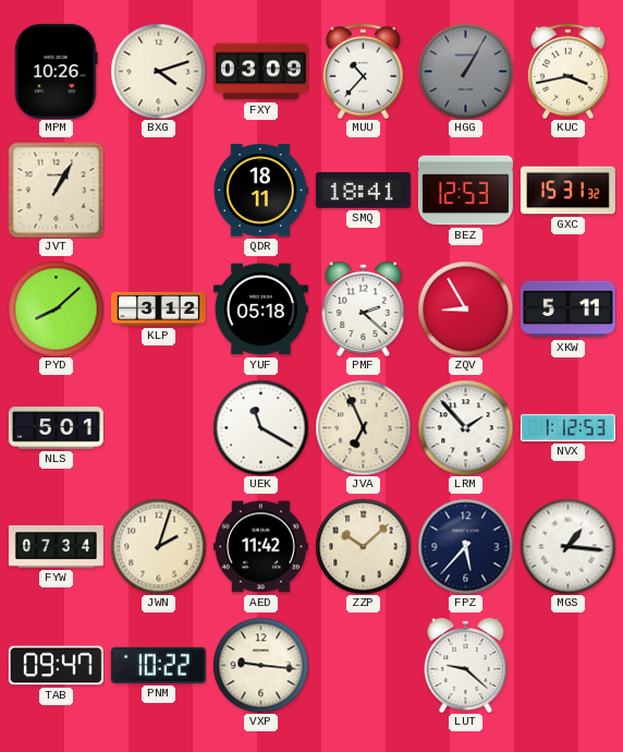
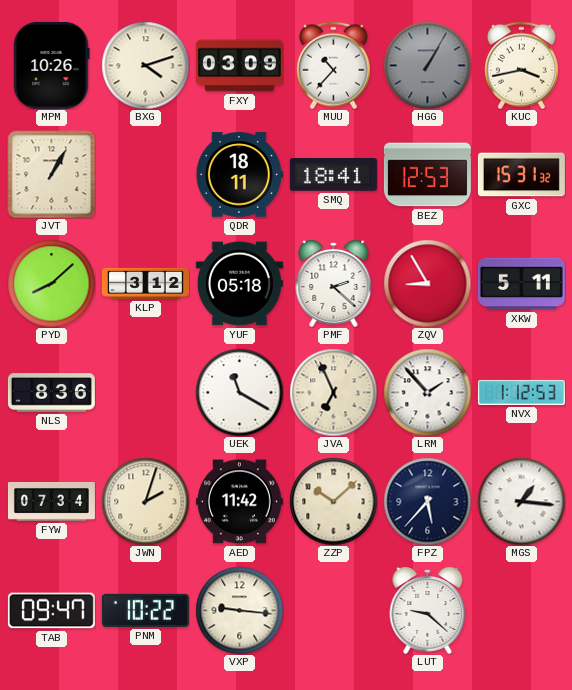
NLS: 5:01 -> 8:36 (51, 393)
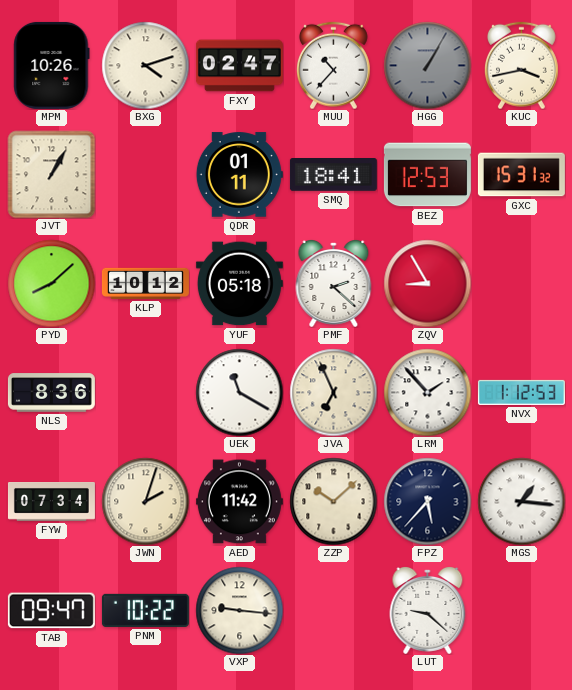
FXY: 03:09 -> 02:47 (239, 66)
QDR: 18:11 -> 01:11 (239, 175)
KLP: 3:12 -> 10:12 (145, 283)
XKW: 5:11 -> none (521, 284)
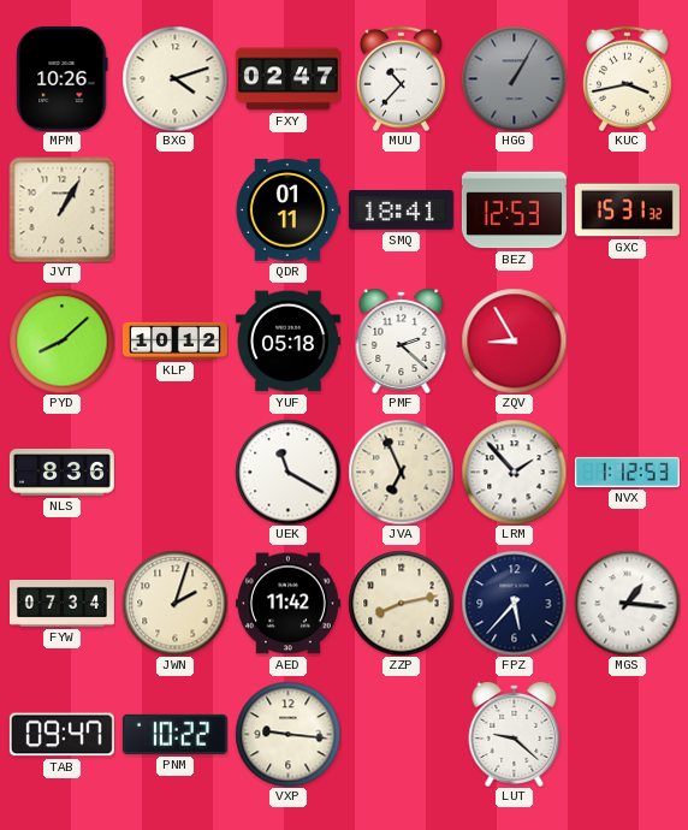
ZZP: 10:08 -> 8:13 (401, 603)
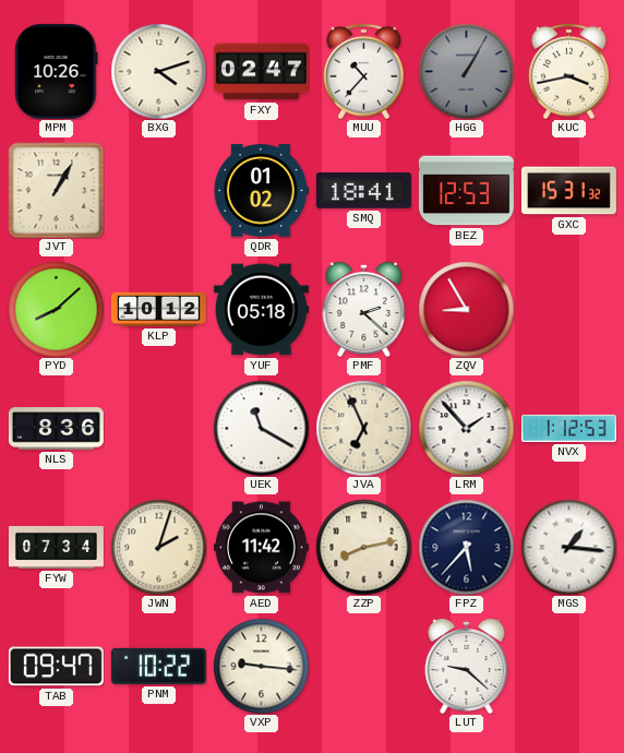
QDR: 01:11 -> 01:02 (261, 191)
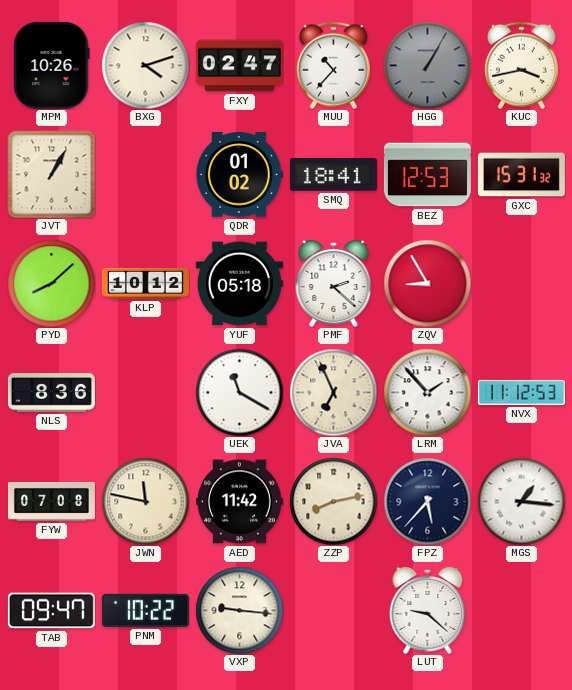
NVX: 1:12 -> 11:12 (521, 392)
FYW: 07:34 -> 07:08 (51, 502)
JWN: 2:03 -> 11:47 (145, 501)
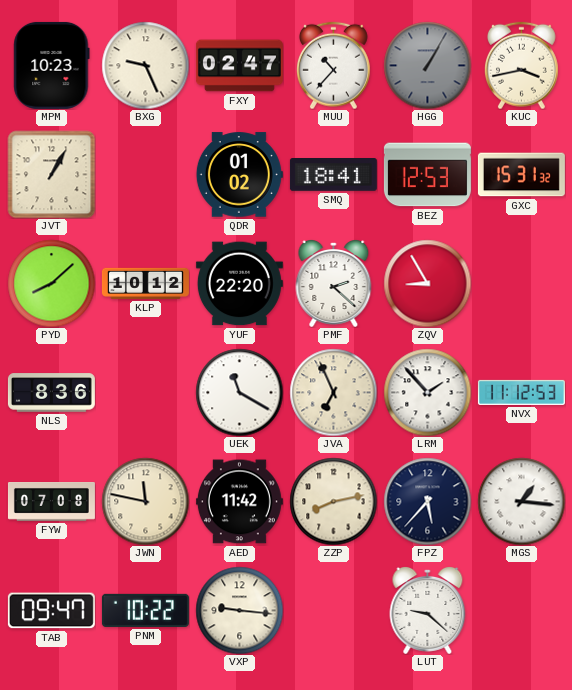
MPM: 10:26 -> 10:23 (52, 65)
BXG: 4:12 -> 9:26 (145, 65)
YUF: 05:18 -> 22:20 (239, 284)
